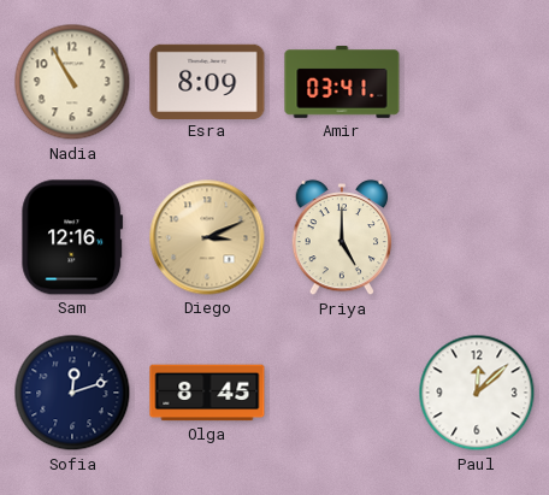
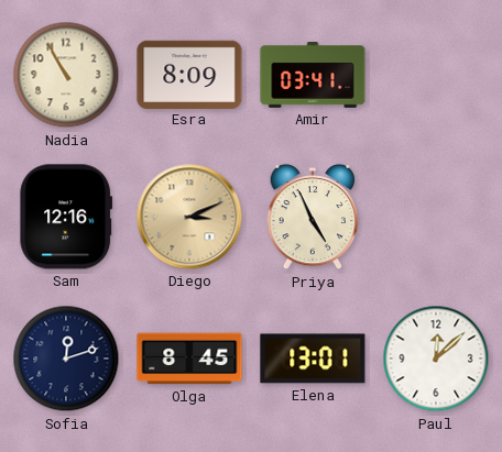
Priya: 5:00 -> 4:56 (313, 217)
Elena: none -> 13:01 (313, 359)
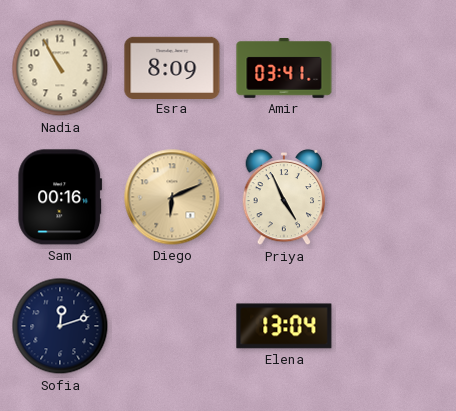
Sam: 12:16 -> 00:16 (60, 197)
Diego: 3:11 -> 6:11 (172, 197)
Olga: 8:45 -> none (189, 359)
Elena: 13:01 -> 13:04 (284, 326)
Paul: 12:08 -> none (436, 359)
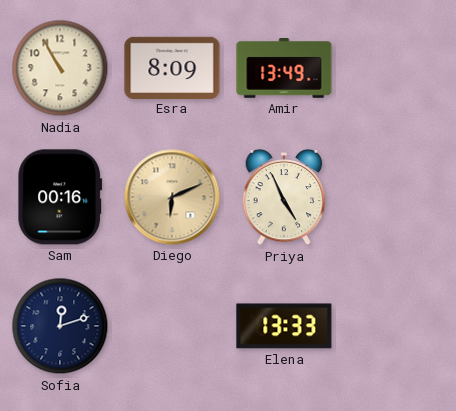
Amir: 03:41 -> 13:49 (284, 68)
Elena: 13:04 -> 13:33 (284, 326)
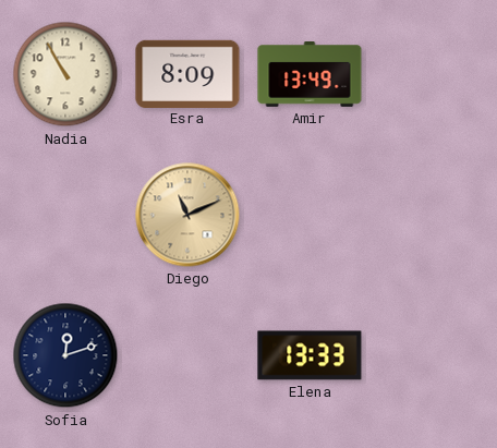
Sam: 00:16 -> none (60, 197)
Diego: 6:11 -> 11:11 (187, 215)
Priya: 4:56 -> none (284, 197)
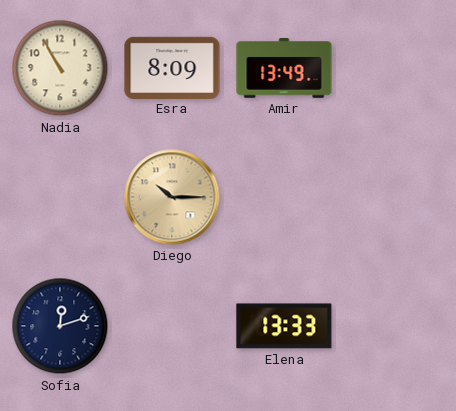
Diego: 11:11 -> 10:15 (172, 197)
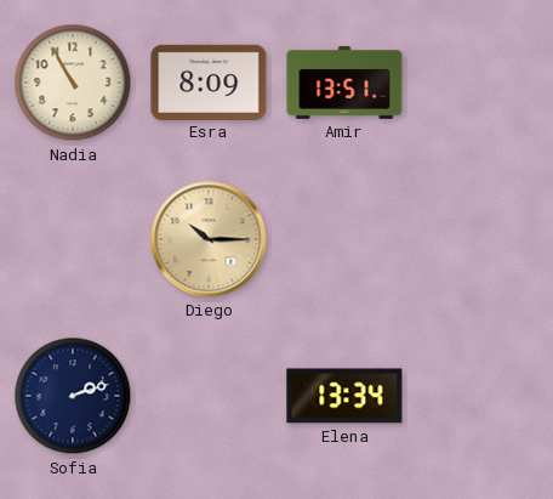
Amir: 13:49 -> 13:51 (344, 83)
Sofia: 12:12 -> 2:12 (73, 396)
Elena: 13:33 -> 13:34 (344, 396)
